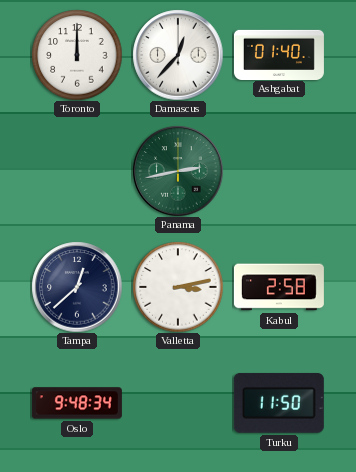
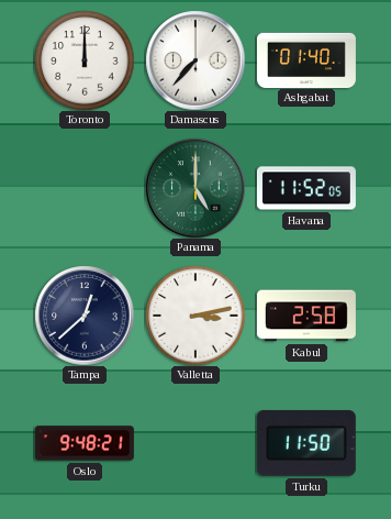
Damascus: 12:37 -> 7:37 (195, 60)
Panama: 2:43 -> 5:00 (195, 188)
Havana: none -> 11:52 (306, 188)
Oslo: 9:48:34 -> 9:48:21 (85, 443)
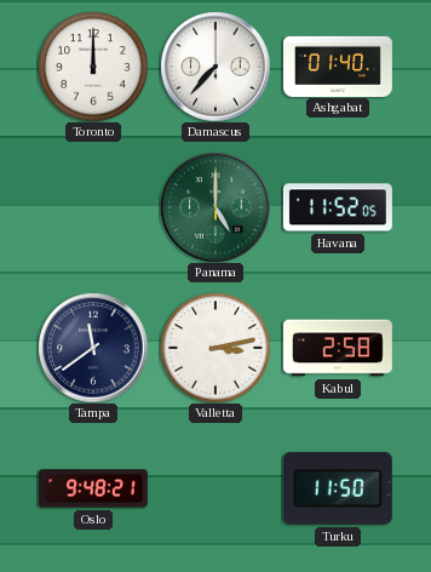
Tampa: 12:38 -> 11:39 (93, 348)
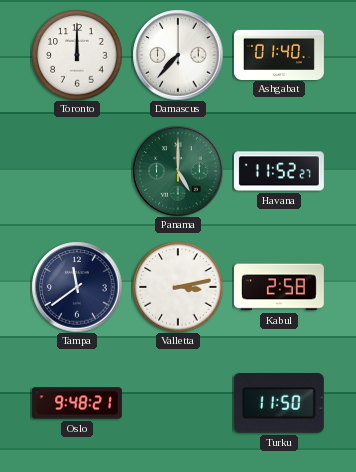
Havana: 11:52:05 -> 11:52:27 (279, 171)
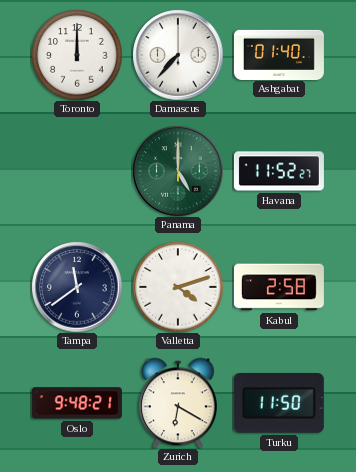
Valletta: 3:13 -> 4:12 (178, 287)
Zurich: none -> 6:20 (178, 403)
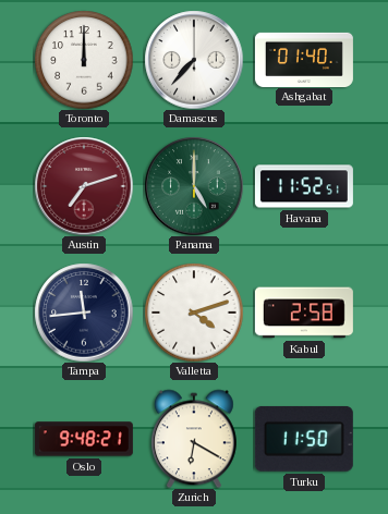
Austin: none -> 7:12 (84, 186)
Havana: 11:52:27 -> 11:52:51 (304, 186)
Tampa: 11:39 -> 11:44 (84, 313)
